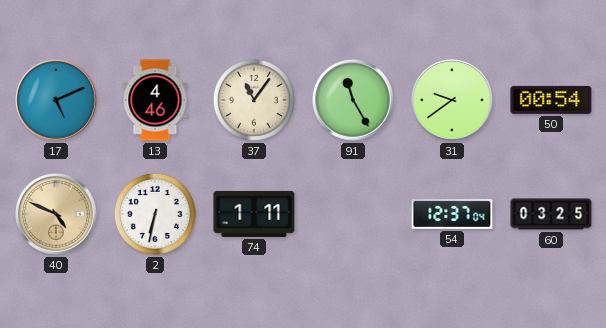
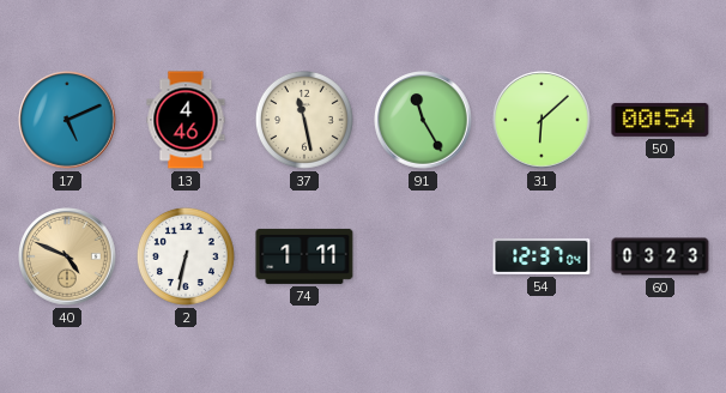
37: 11:06 -> 11:28 (304, 120)
31: 9:39 -> 6:08 (542, 120)
60: 03:25 -> 03:23 (660, 256)
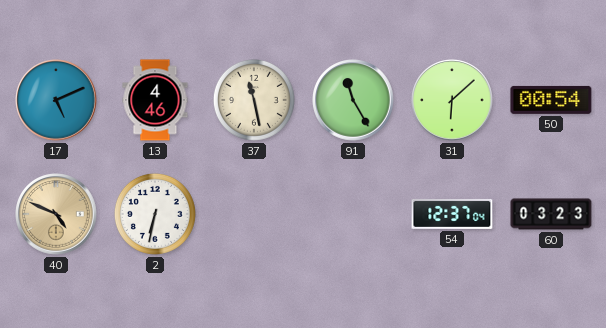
74: 1:11 -> none (304, 256)
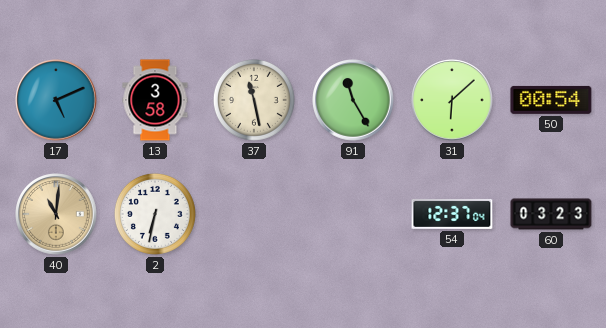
13: 4:46 -> 3:58 (155, 100)
40: 4:49 -> 11:01 (56, 214)
